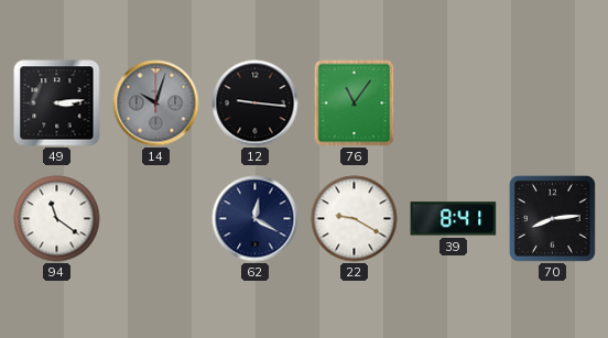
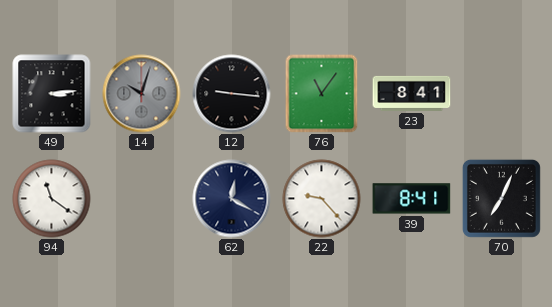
23: none -> 8:41 (412, 93)
22: 9:20 -> 9:23 (322, 199)
70: 8:14 -> 7:04 (501, 198)
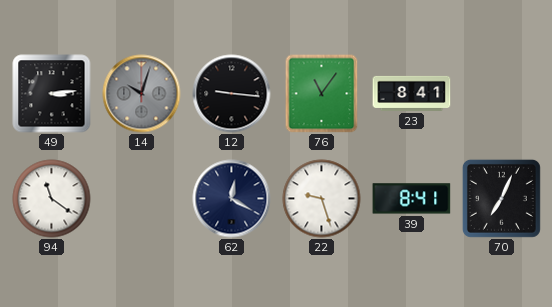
22: 9:23 -> 9:27 (322, 199)
